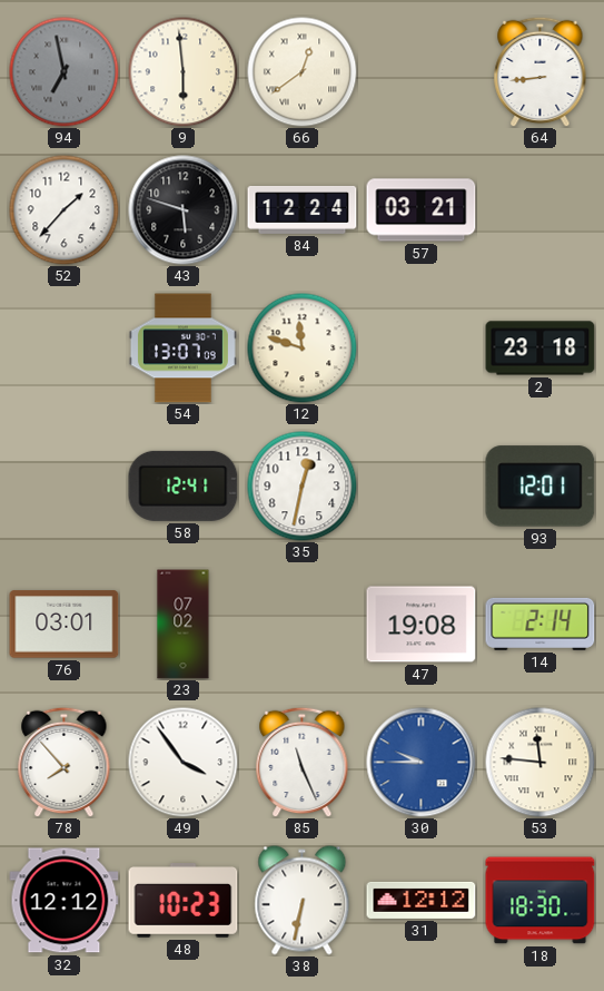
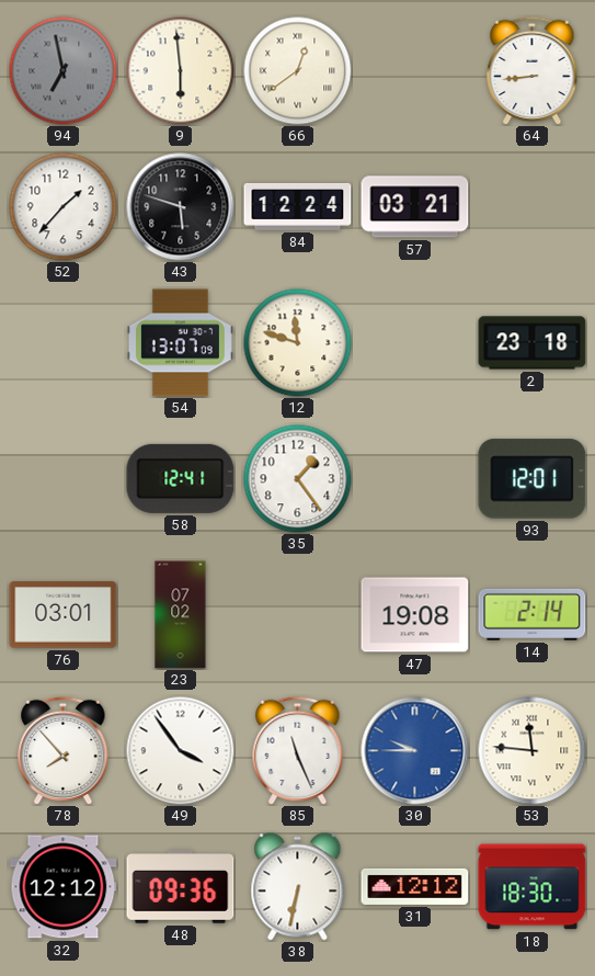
35: 12:32 -> 1:24 (298, 479)
48: 10:23 -> 09:36 (181, 887)
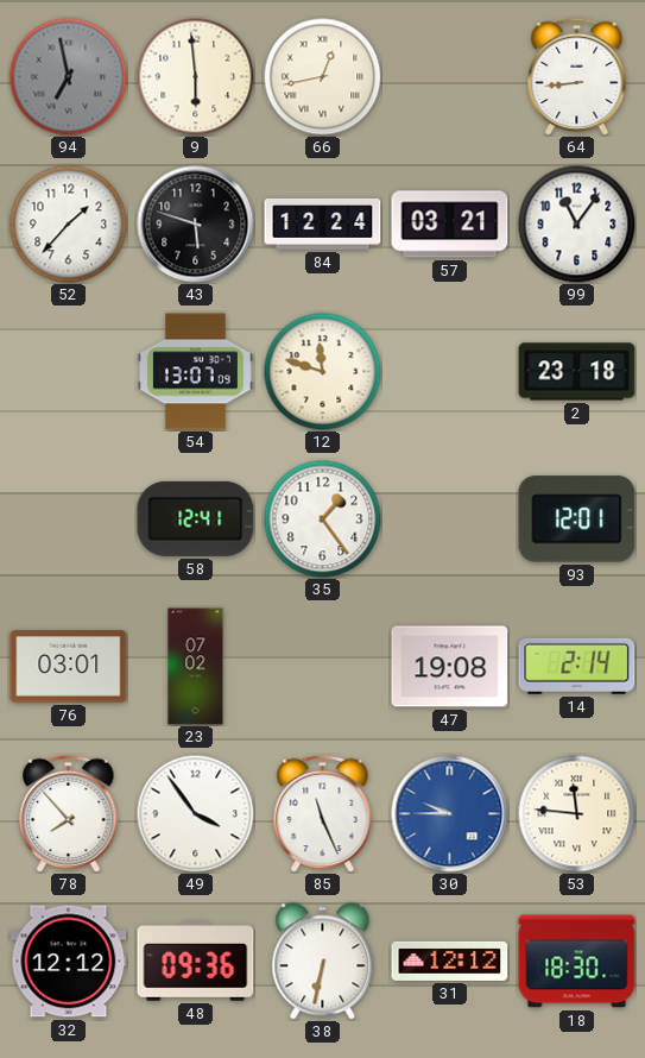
66: 12:39 -> 12:43 (323, 77)
99: none -> 11:06 (577, 225)
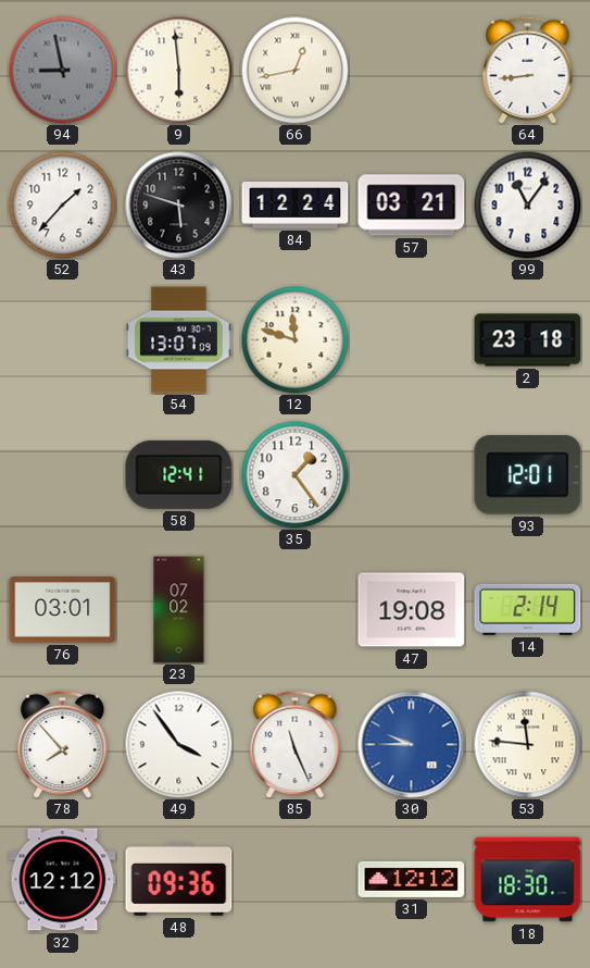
94: 6:58 -> 8:58 (63, 71)
38: 6:32 -> none (323, 962)
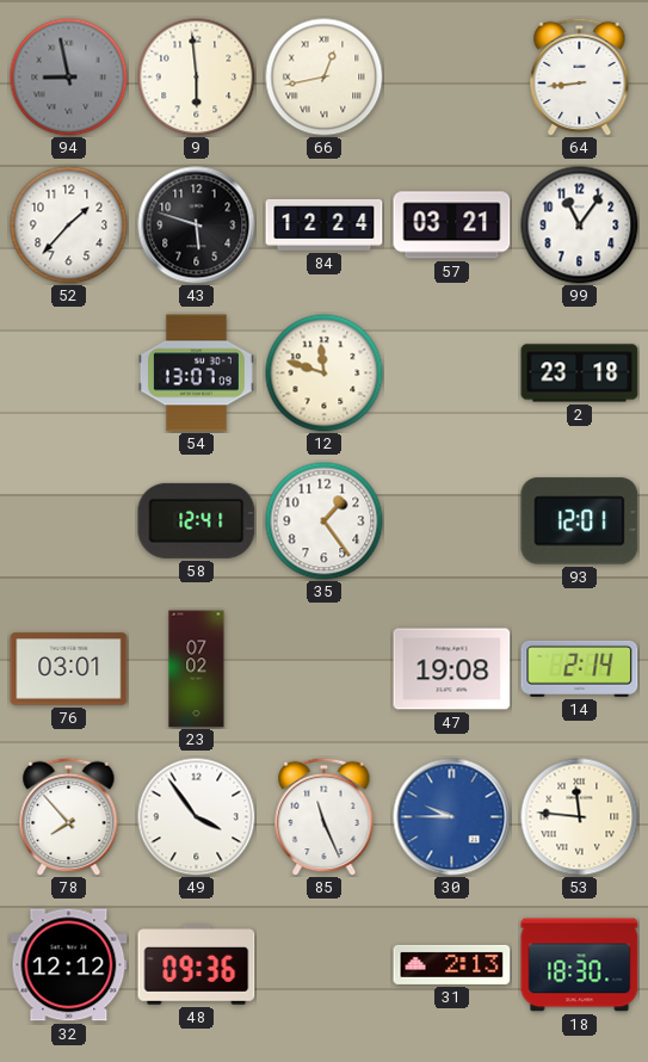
31: 12:12 -> 2:13 (452, 964)
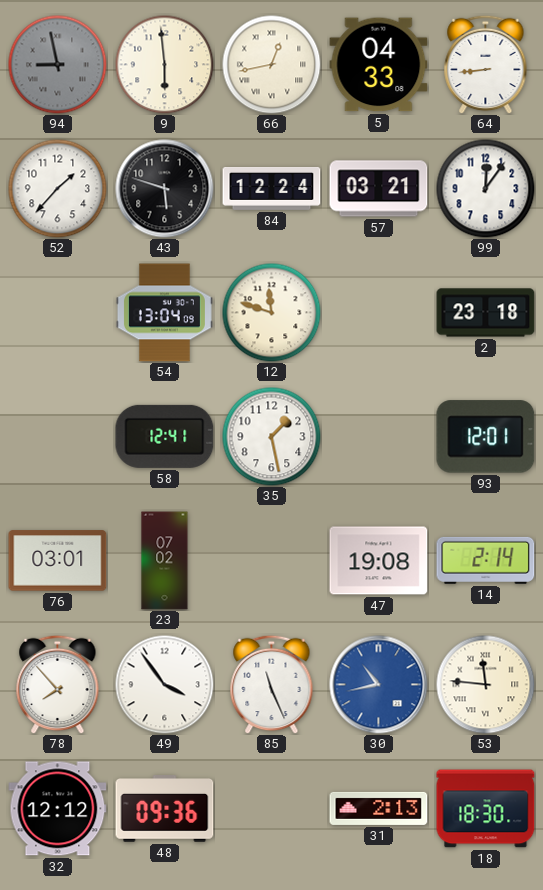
5: none -> 04:33 (379, 65)
99: 11:06 -> 12:06 (486, 189)
54: 13:07 -> 13:04 (164, 313)
35: 1:24 -> 1:28 (272, 437)
30: 9:45 -> 10:43 (379, 685)
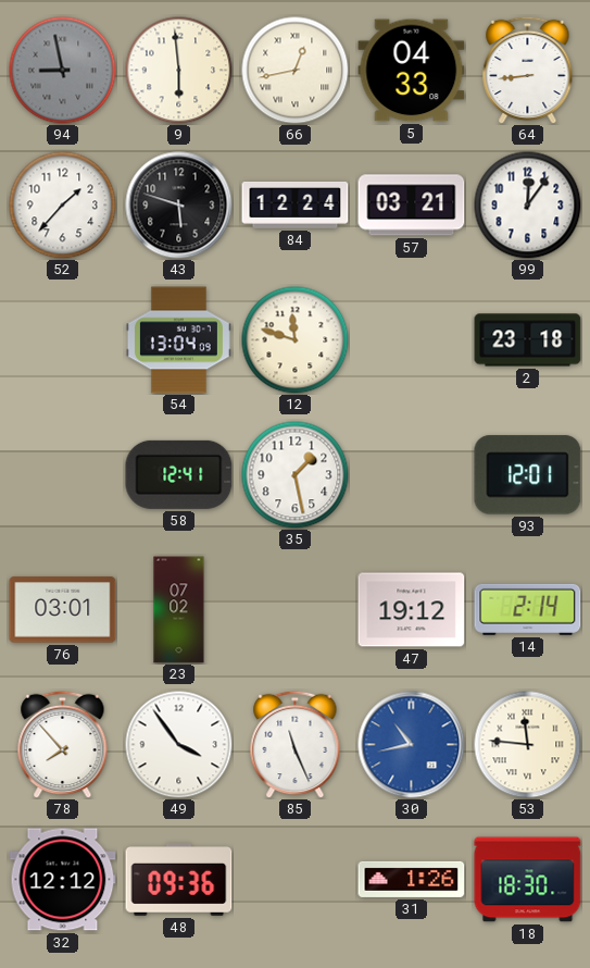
47: 19:08 -> 19:12 (412, 610)
31: 2:13 -> 1:26 (412, 879)
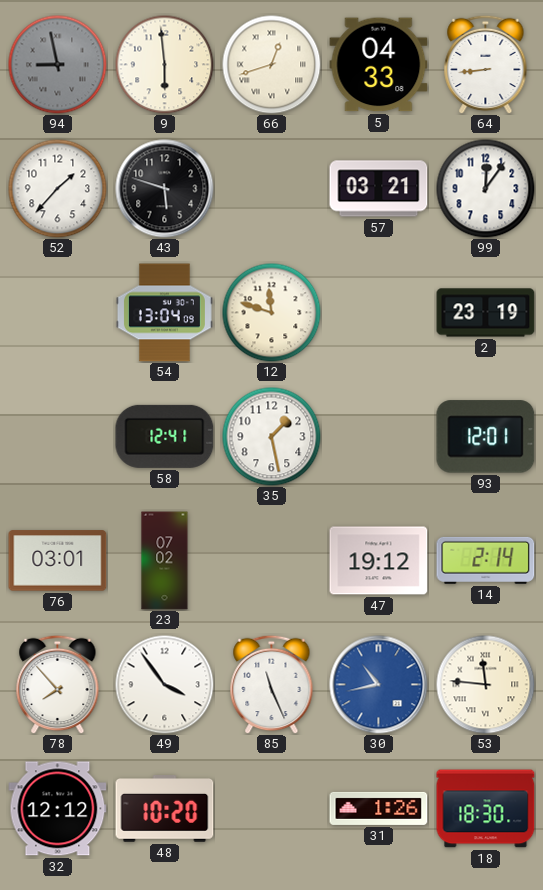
66: 12:43 -> 12:42 (272, 65)
84: 12:24 -> none (296, 204)
2: 23:18 -> 23:19 (486, 313)
48: 09:36 -> 10:20 (165, 809)
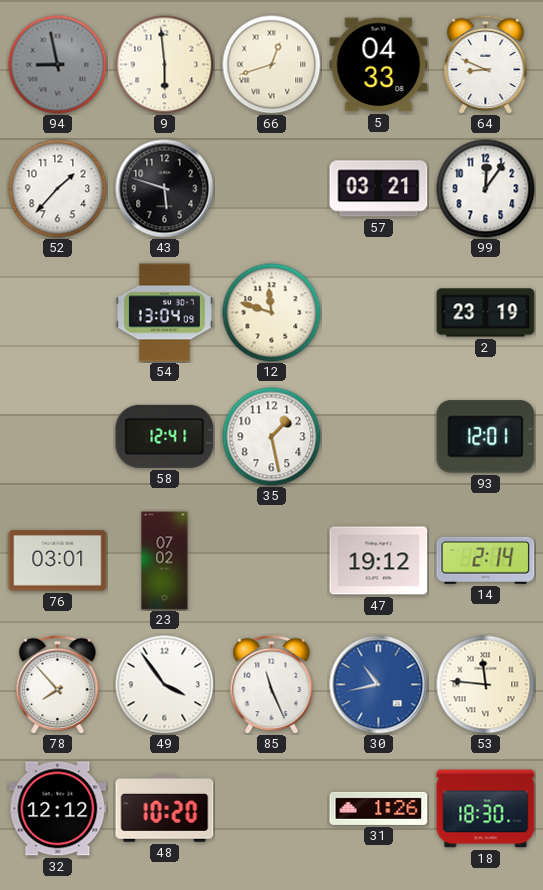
64: 8:44 -> 8:49 (486, 64)
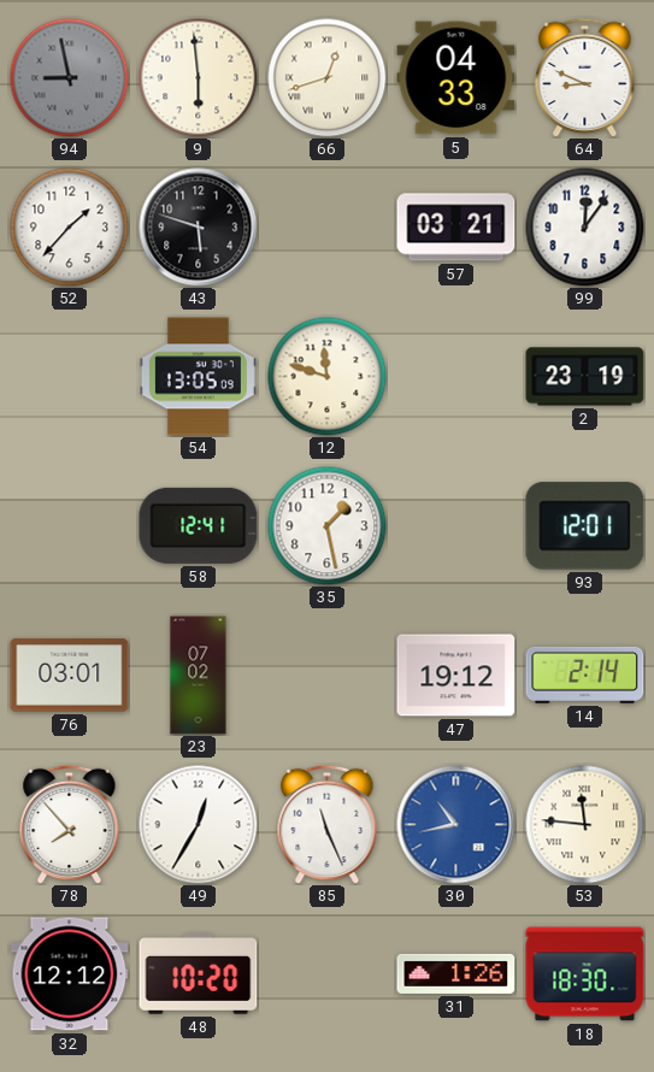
54: 13:04 -> 13:05 (198, 377)
49: 3:54 -> 12:35 (199, 825)
